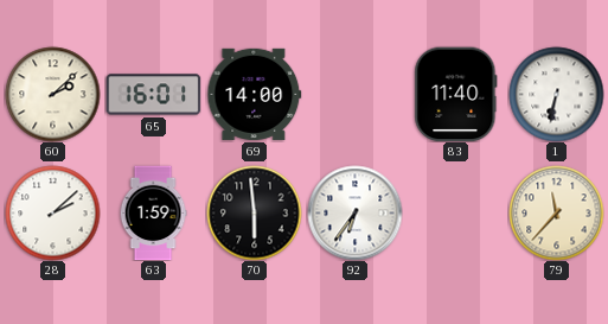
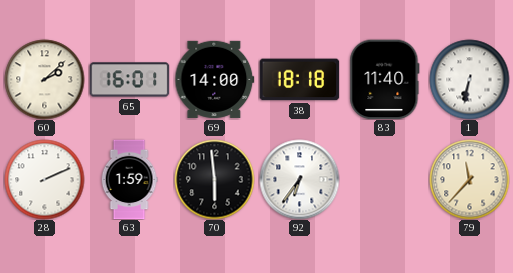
38: none -> 18:18 (299, 80)
28: 2:08 -> 2:11 (44, 179)
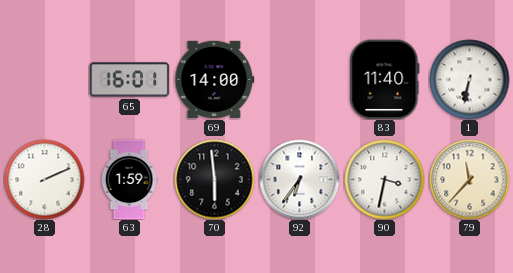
60: 2:08 -> none (44, 79)
38: 18:18 -> none (299, 80)
90: none -> 3:32 (384, 179)
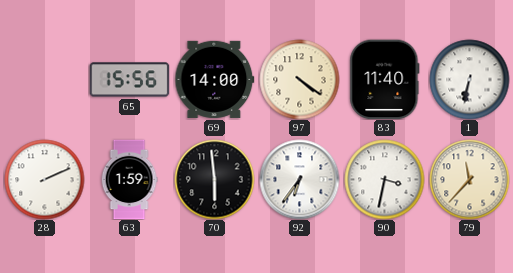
65: 16:01 -> 15:56 (129, 80)
97: none -> 4:21 (299, 79)
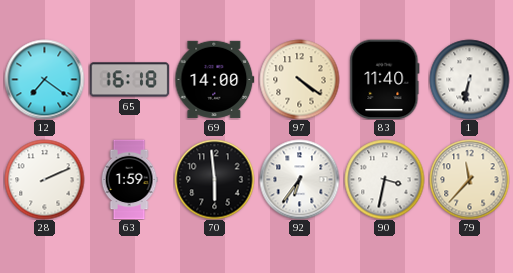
12: none -> 7:21 (44, 79)
65: 15:56 -> 16:18 (129, 80)
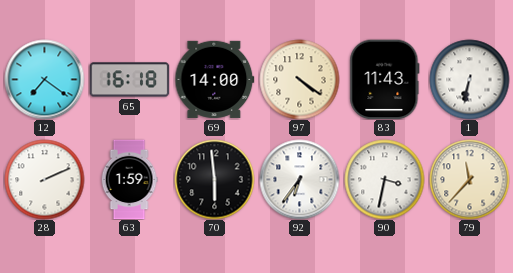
83: 11:40 -> 11:43 (385, 79)
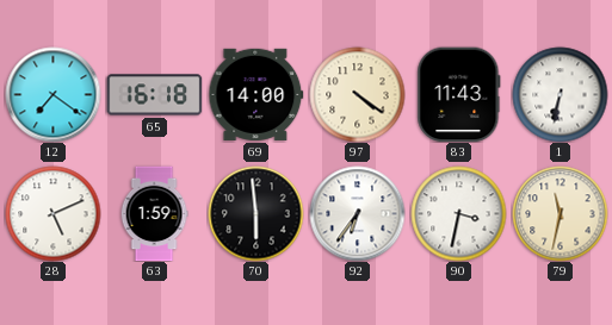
28: 2:11 -> 5:11 (52, 213)
79: 11:37 -> 11:32 (560, 213)
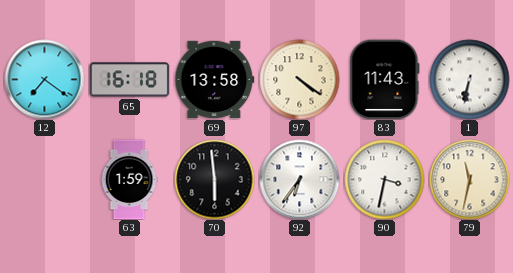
69: 14:00 -> 13:58 (214, 79)
28: 5:11 -> none (52, 213)
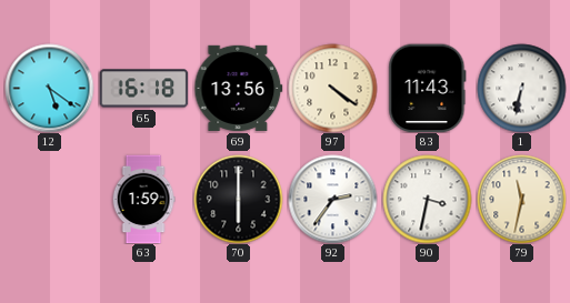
12: 7:21 -> 5:21 (49, 88)
69: 13:58 -> 13:56 (238, 88)
70: 5:59 -> 6:00 (238, 199)
92: 6:36 -> 2:36 (332, 199)
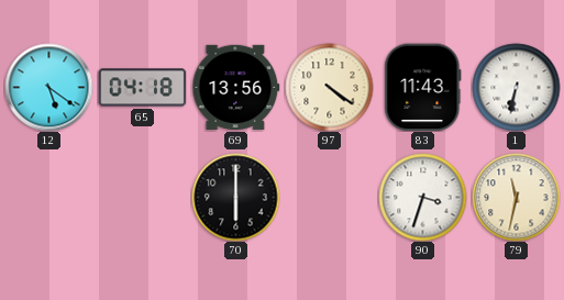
65: 16:18 -> 04:18 (142, 88)
63: 1:59 -> none (143, 199)
92: 2:36 -> none (332, 199)
90: 3:32 -> 3:33 (422, 197)
